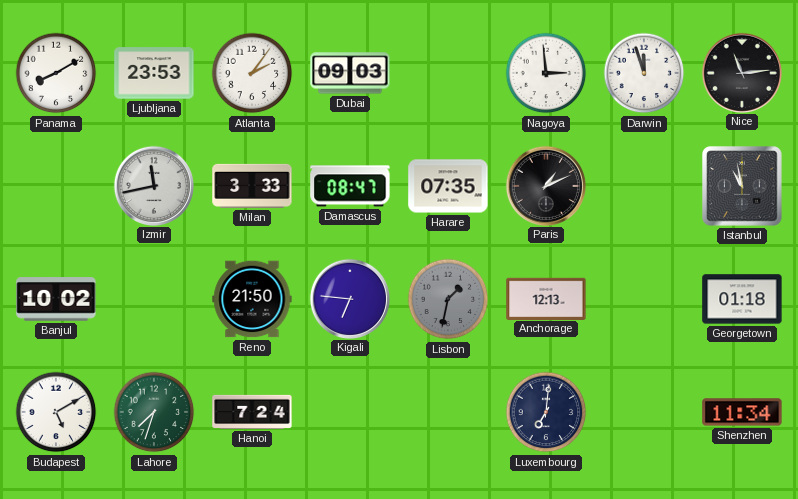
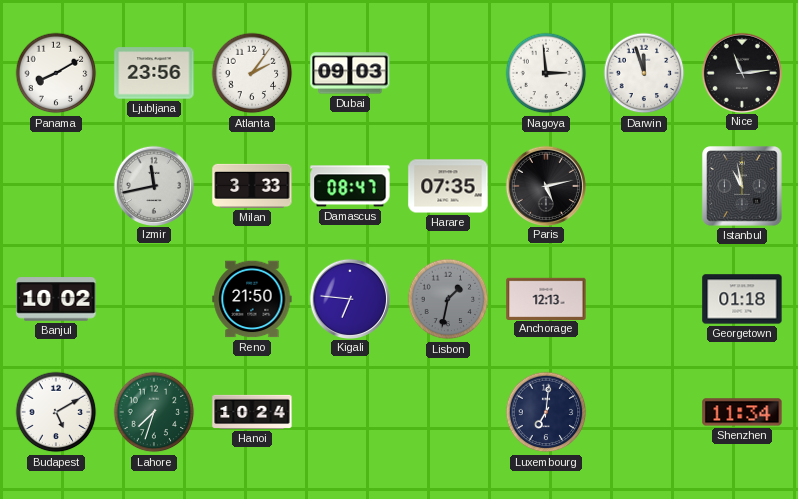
Ljubljana: 23:53 -> 23:56 (154, 73)
Paris: 1:11 -> 5:13 (545, 185)
Hanoi: 7:24 -> 10:24 (252, 412)
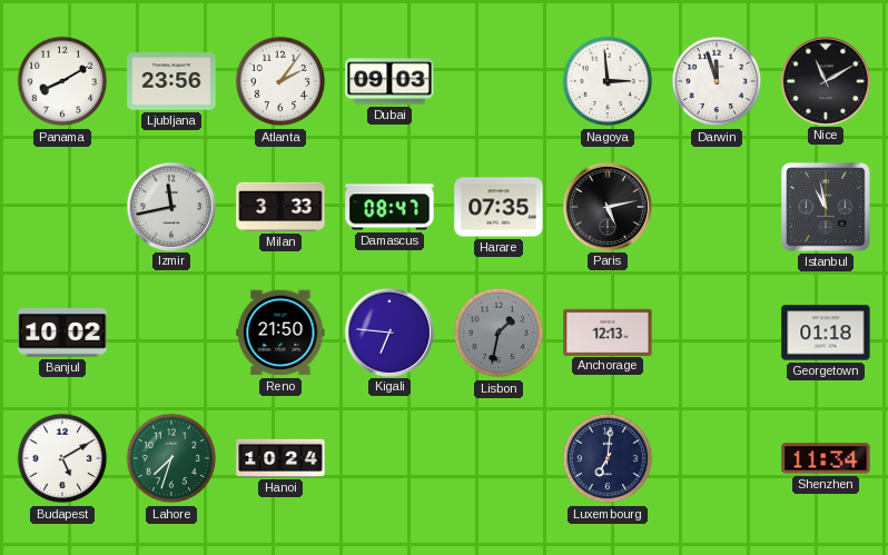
Nice: 11:14 -> 11:10 (825, 80)
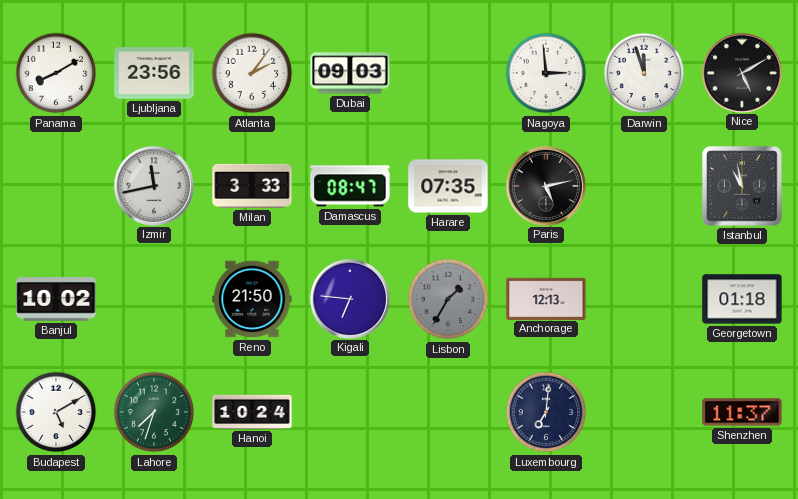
Nice: 11:10 -> 5:10 (741, 72)
Lisbon: 1:32 -> 1:35 (448, 299)
Shenzhen: 11:34 -> 11:37 (742, 412)
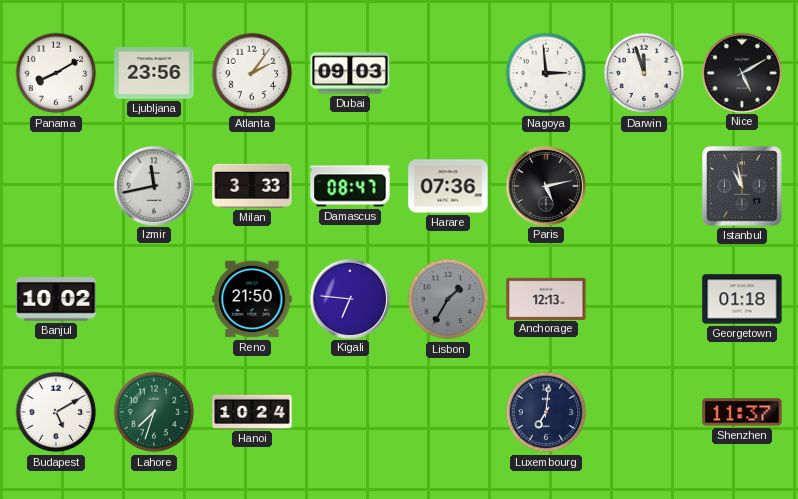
Harare: 07:35 -> 07:36 (448, 186)
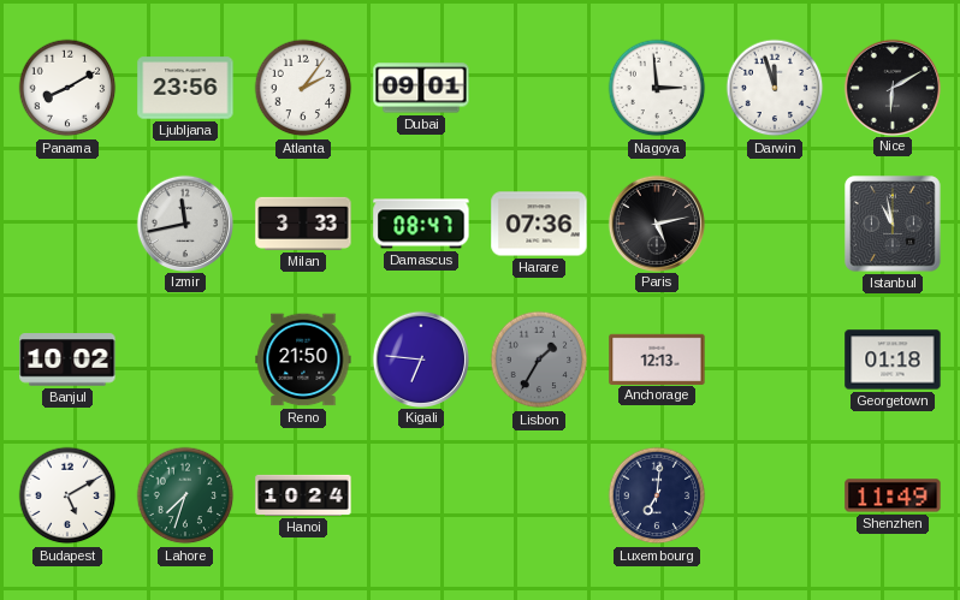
Dubai: 09:03 -> 09:01 (421, 88)
Nice: 5:10 -> 6:10 (891, 87)
Shenzhen: 11:37 -> 11:49 (893, 495)
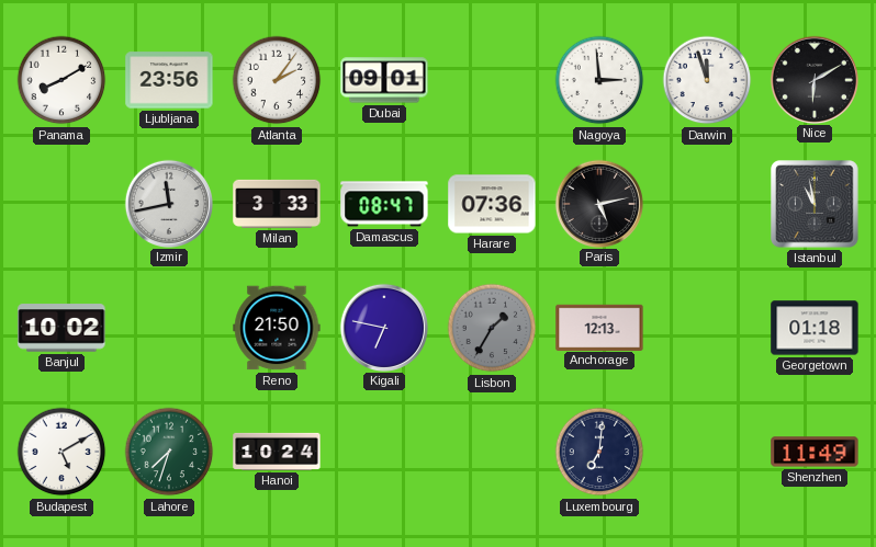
Kigali: 6:46 -> 6:47 (383, 327)
